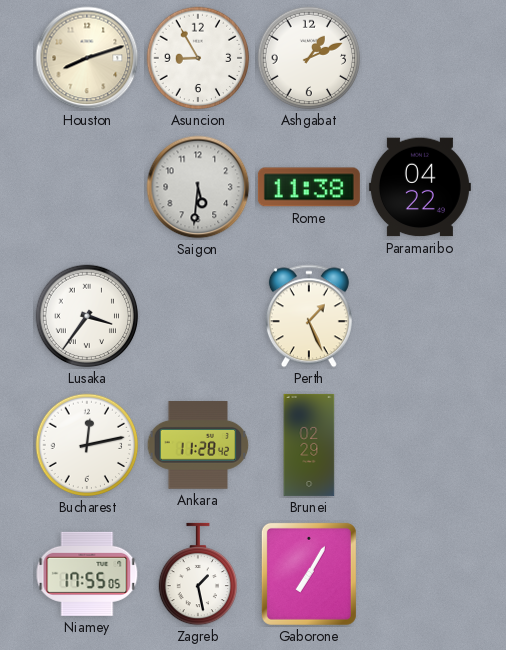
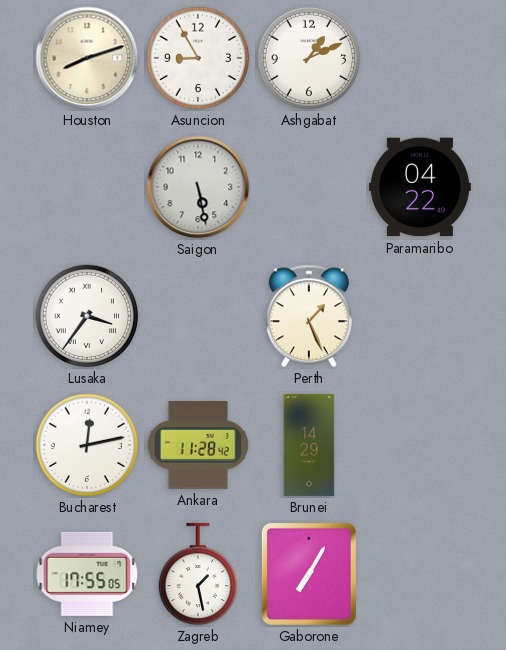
Saigon: 5:31 -> 5:28 (198, 187)
Rome: 11:38 -> none (309, 187)
Brunei: 02:29 -> 14:29 (309, 445)
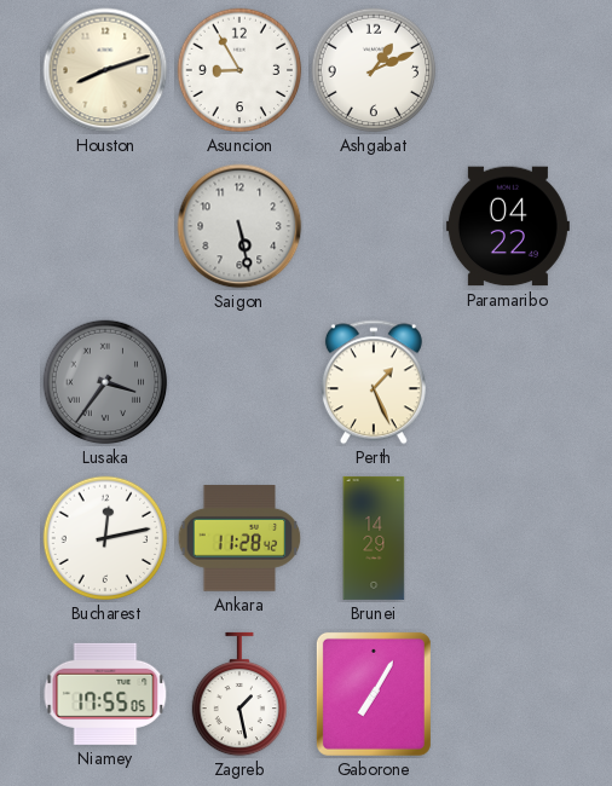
Lusaka dial: white -> grey (105, 382)
